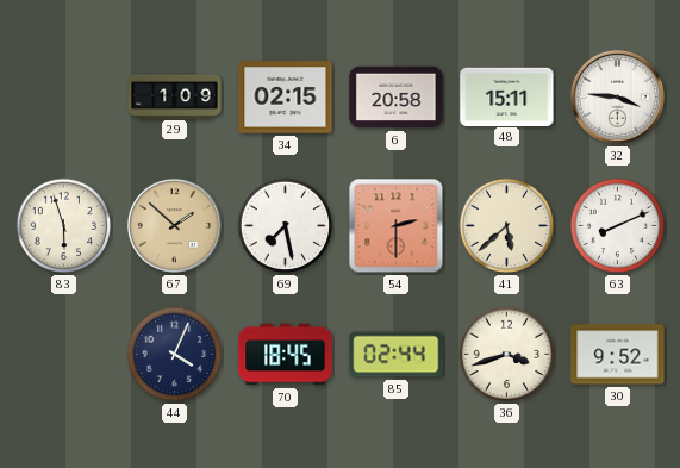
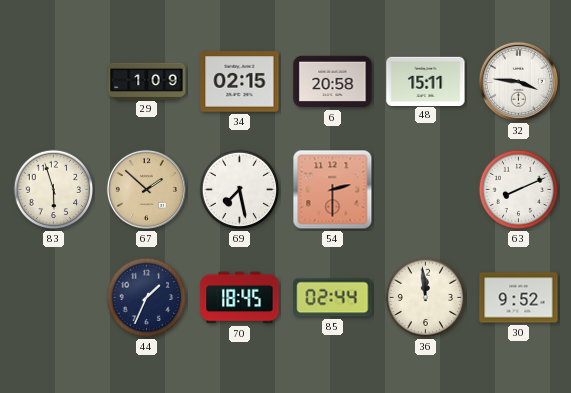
41: 5:38 -> none (507, 226)
44: 4:04 -> 1:34 (147, 298)
36: 3:42 -> 11:59 (426, 298)
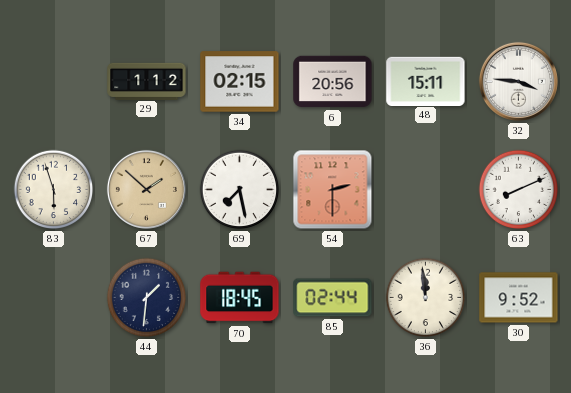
29: 1:09 -> 1:12 (147, 81)
6: 20:58 -> 20:56 (333, 82)
44: 1:34 -> 1:31 (147, 298)
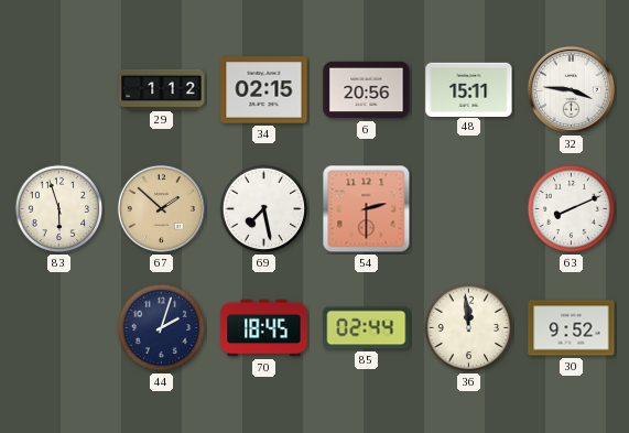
44: 1:31 -> 2:03 (162, 328)
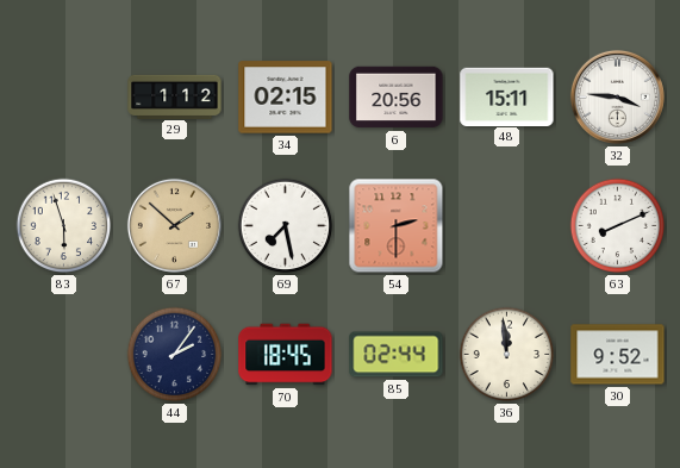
44: 2:03 -> 2:06 (175, 355)
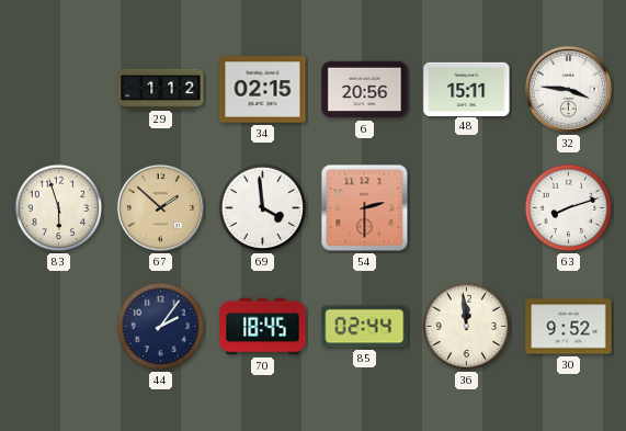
69: 7:28 -> 3:59 (263, 208)
63: 8:11 -> 8:12 (569, 208)
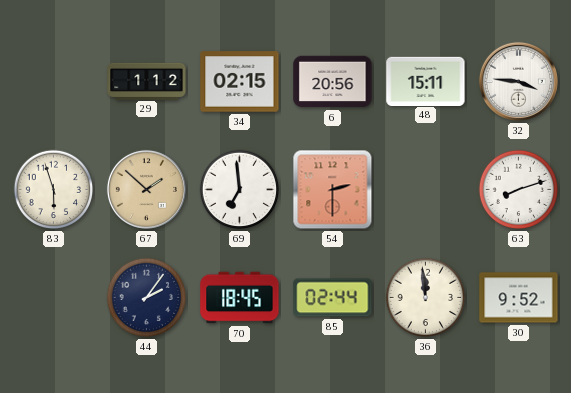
69: 3:59 -> 6:59 (240, 190)
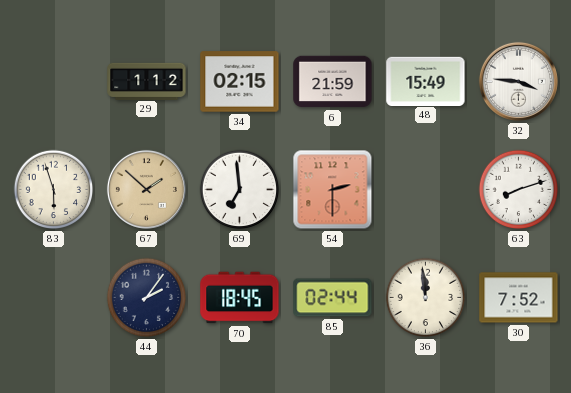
6: 20:56 -> 21:59 (333, 82)
48: 15:11 -> 15:49 (426, 81)
30: 9:52 -> 7:52 (519, 298)
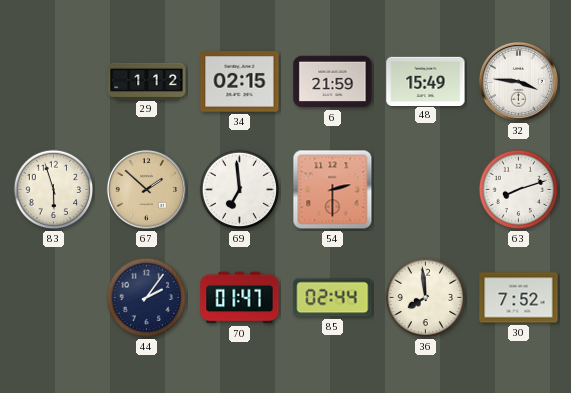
70: 18:45 -> 01:47 (240, 298)
36: 11:59 -> 7:59 (426, 298)
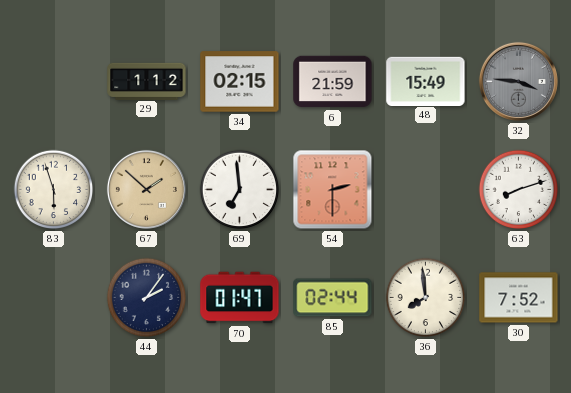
32 dial: white -> grey (518, 81)
